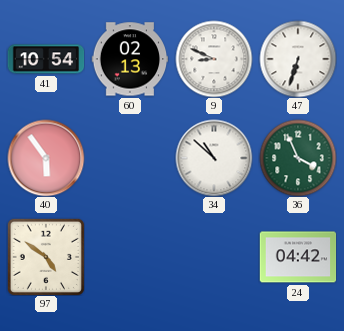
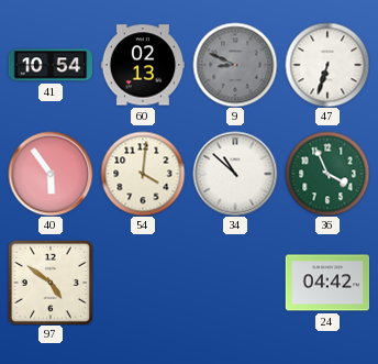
9 dial: white -> grey (235, 65)
54: none -> 4:01 (143, 174)
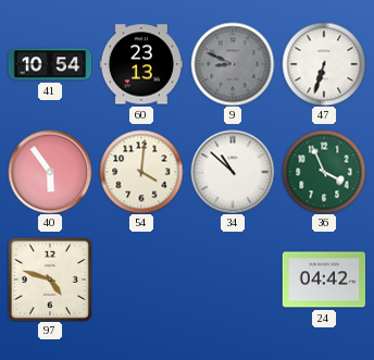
60: 02:13 -> 23:13 (141, 64)
97: 4:51 -> 4:48 (50, 280)
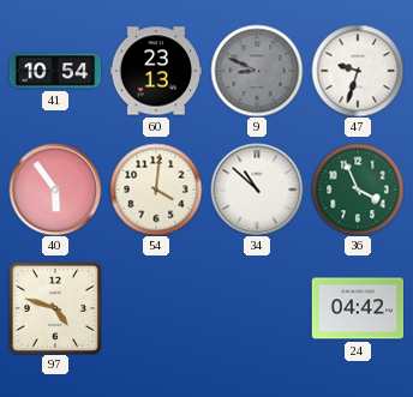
47: 6:33 -> 9:33 (358, 71)
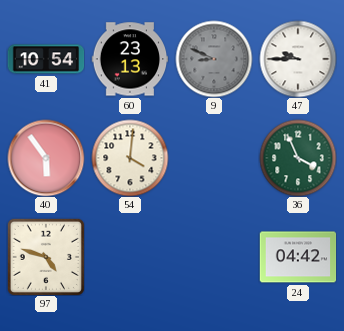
47: 9:33 -> 9:45 (298, 59)
34: 10:52 -> none (257, 190)
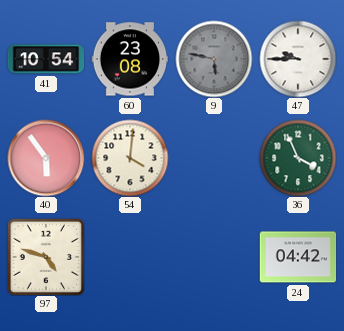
60: 23:13 -> 23:08 (130, 59)
9: 8:49 -> 5:47 (214, 59)
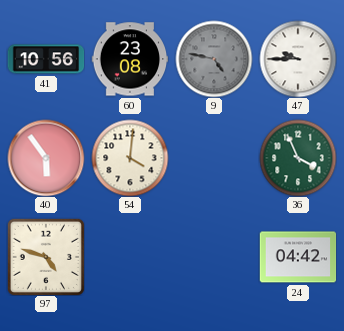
41: 10:54 -> 10:56 (46, 59)
9: 5:47 -> 4:47 (214, 59)
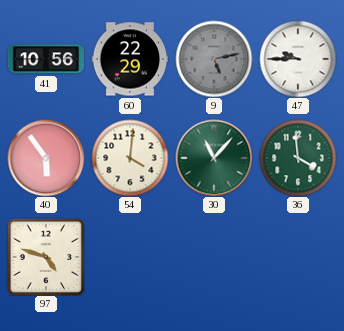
60: 23:08 -> 22:29 (130, 59)
9: 4:47 -> 5:13 (214, 59)
30: none -> 11:07 (214, 158)
36: 3:56 -> 3:59 (298, 158)
24: 04:42 -> none (298, 257)
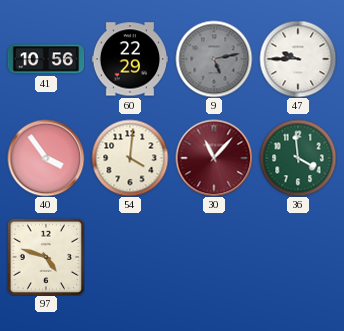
40: 5:54 -> 3:54 (46, 158)
30 dial: green -> burgundy (214, 158)
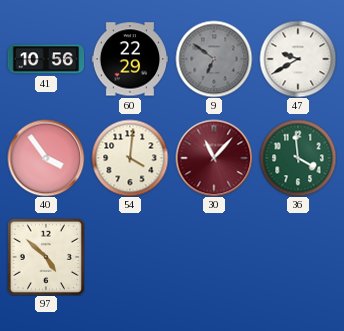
9: 5:13 -> 6:51 (214, 59)
47: 9:45 -> 9:40 (298, 59)
97: 4:48 -> 4:52 (46, 257)
